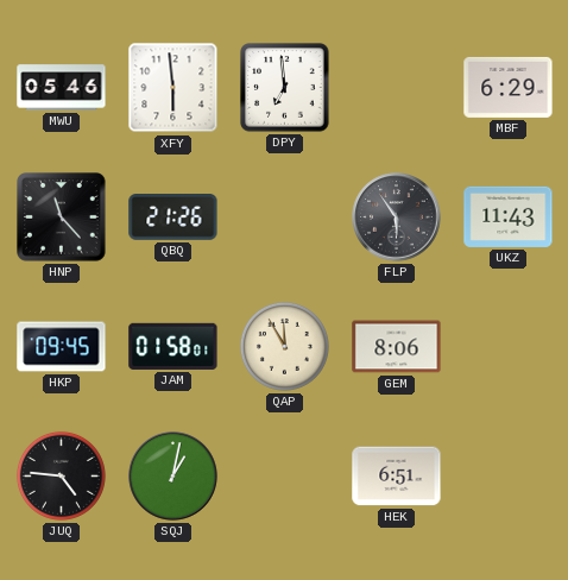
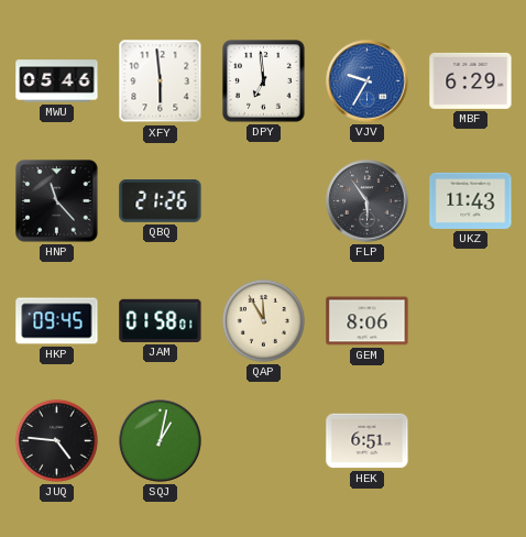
VJV: none -> 9:35 (368, 81)
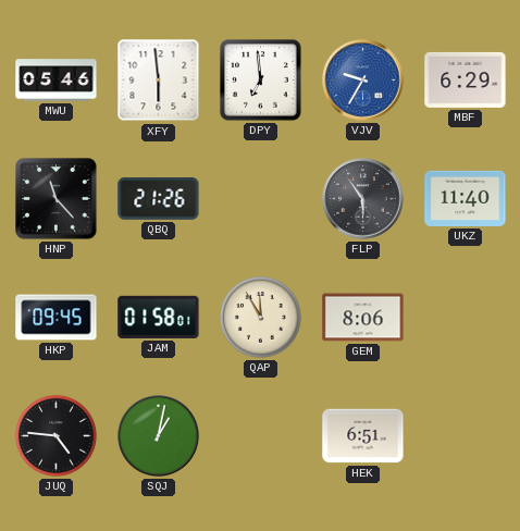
UKZ: 11:43 -> 11:40 (466, 198)
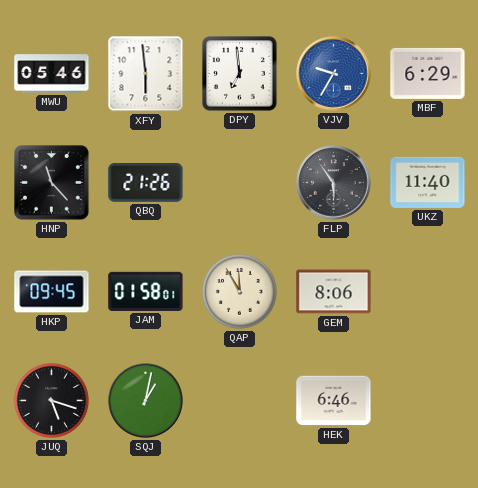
JUQ: 4:46 -> 5:18 (51, 400)
HEK: 6:51 -> 6:46 (334, 401)
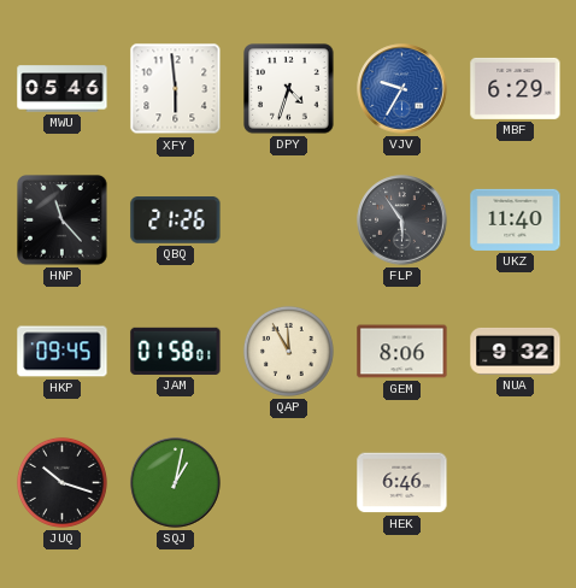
DPY: 6:59 -> 4:33 (289, 89)
NUA: none -> 9:32 (516, 351)
JUQ: 5:18 -> 10:18 (61, 482)
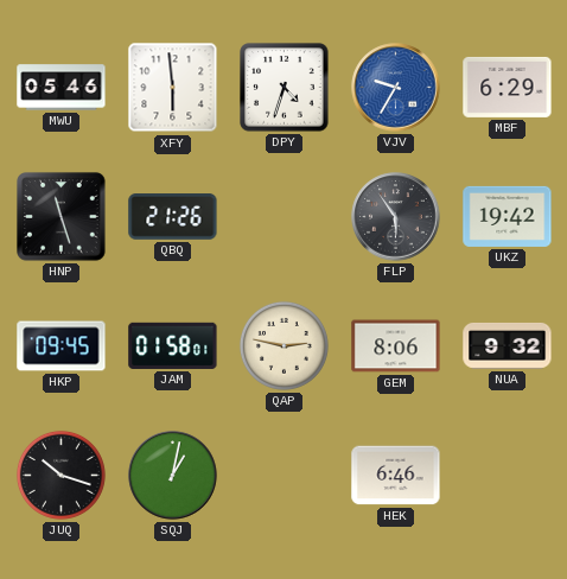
HNP: 11:23 -> 11:27 (62, 217)
UKZ: 11:40 -> 19:42 (508, 216)
QAP: 11:55 -> 2:47 (283, 345)
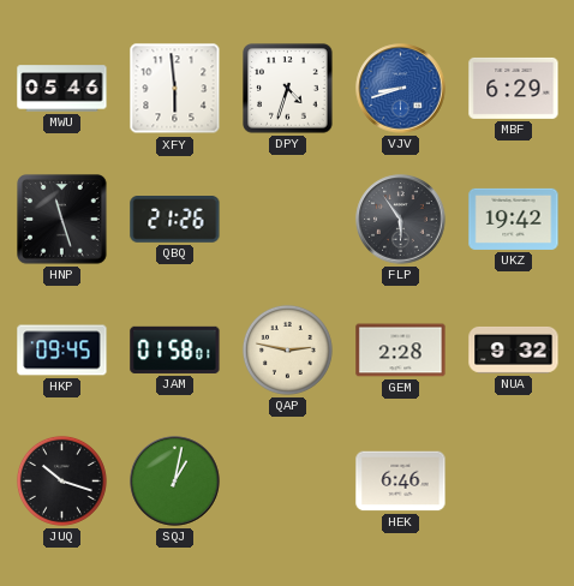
VJV: 9:35 -> 8:42 (401, 89)
GEM: 8:06 -> 2:28 (401, 351)
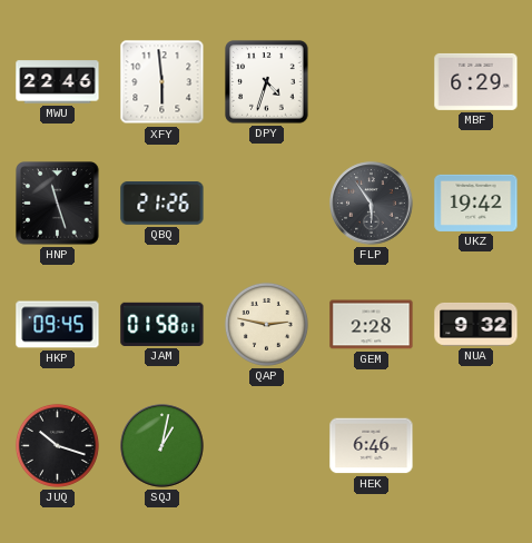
MWU: 05:46 -> 22:46 (58, 82)
VJV: 8:42 -> none (401, 89)
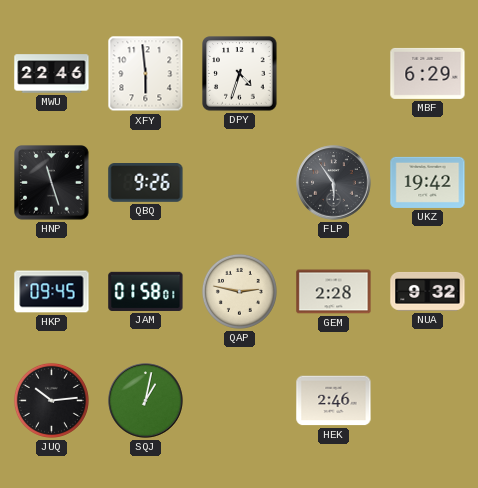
QBQ: 21:26 -> 9:26 (146, 183)
JUQ: 10:18 -> 10:14 (51, 400)
HEK: 6:46 -> 2:46 (334, 401)
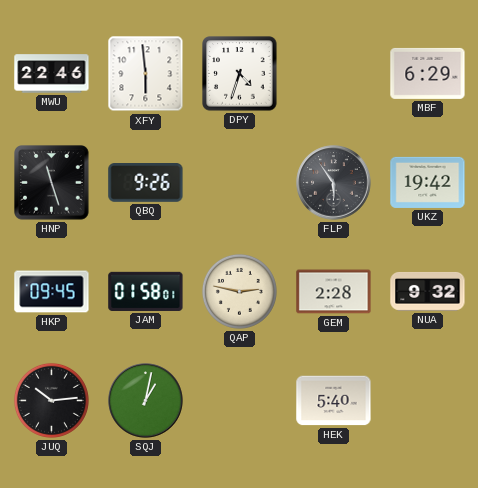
HEK: 2:46 -> 5:40 (334, 401)
